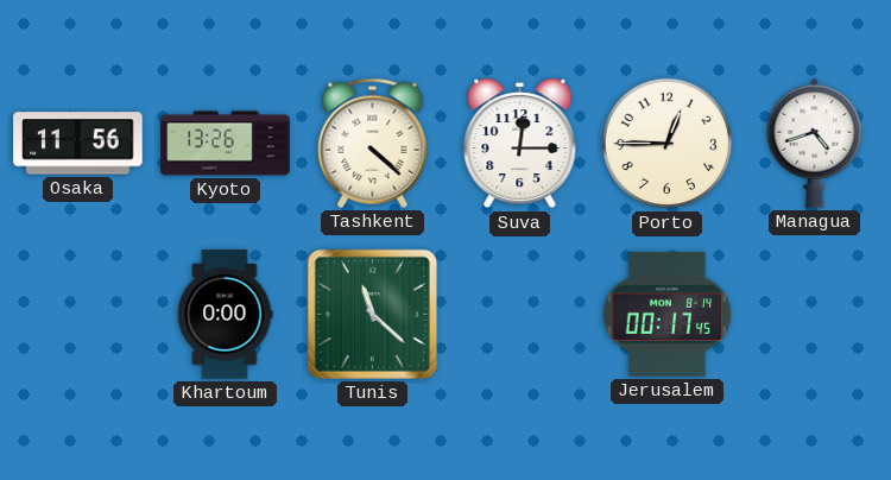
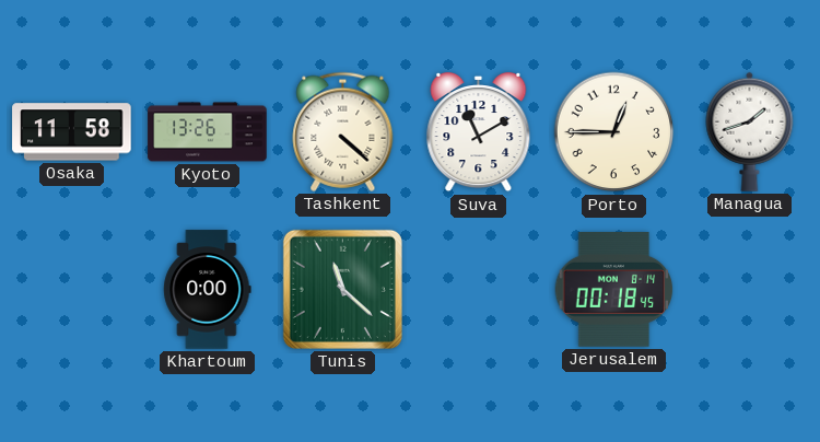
Osaka: 11:56 -> 11:58 (72, 132)
Suva: 12:15 -> 11:10 (479, 132)
Managua: 4:42 -> 1:42 (750, 131)
Jerusalem: 00:17 -> 00:18 (614, 289)
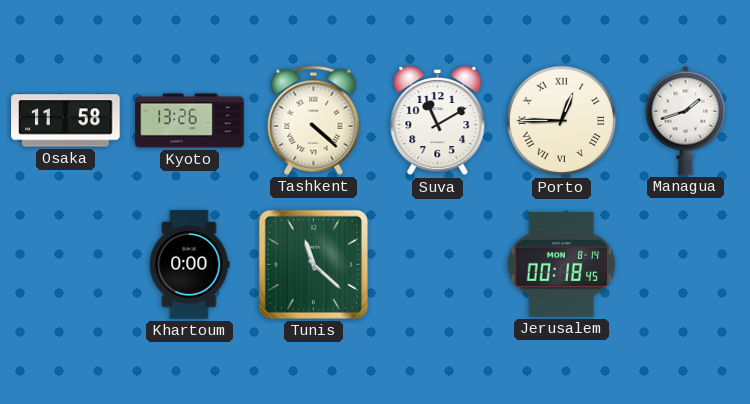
Porto numerals: Arabic -> Roman (562, 121)
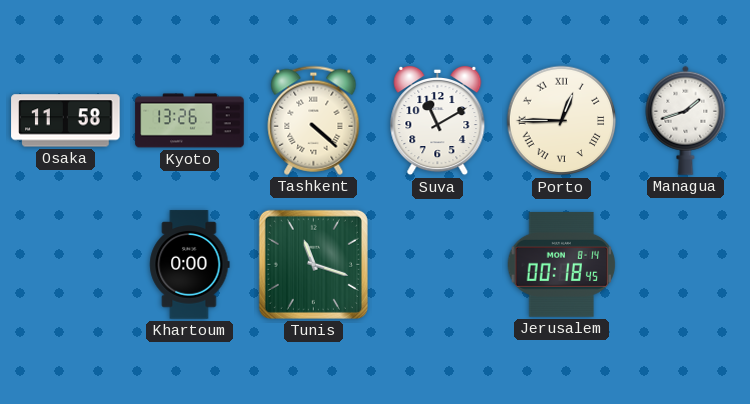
Tunis: 11:22 -> 11:18 (313, 264)
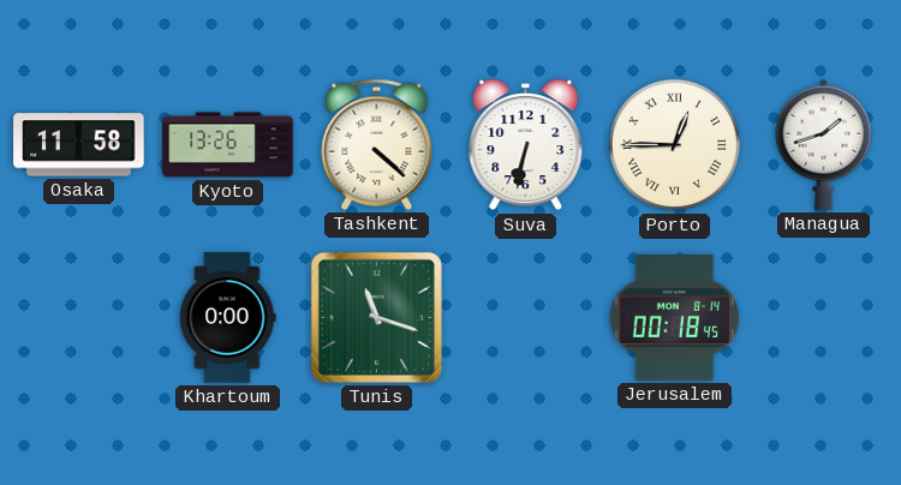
Suva: 11:10 -> 6:32 (526, 145)
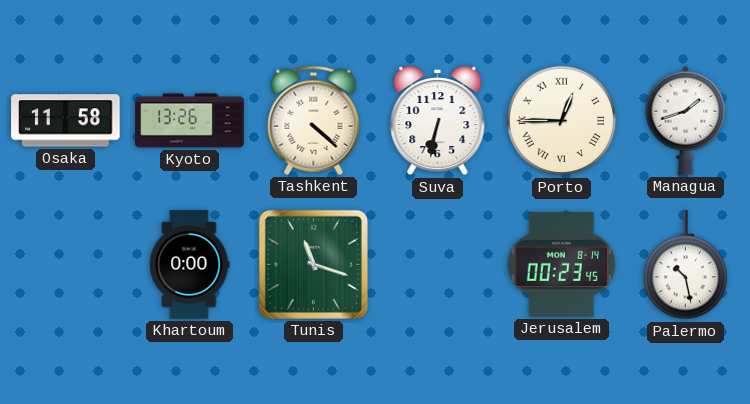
Jerusalem: 00:18 -> 00:23 (562, 264)
Palermo: none -> 10:28 (686, 265)
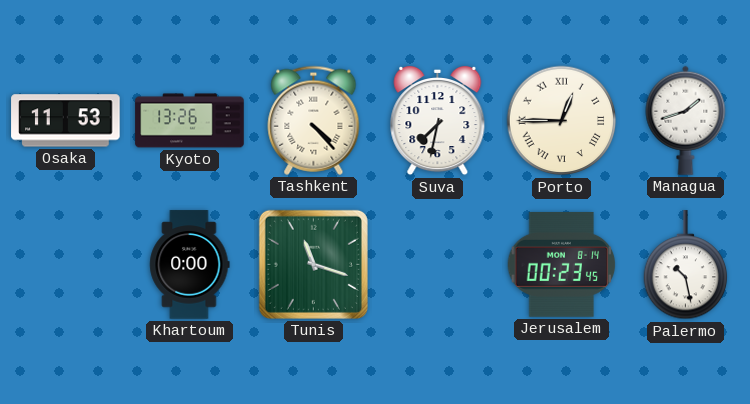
Osaka: 11:58 -> 11:53 (66, 121)
Tashkent: 4:22 -> 4:23 (314, 120)
Suva: 6:32 -> 7:32 (438, 121)
